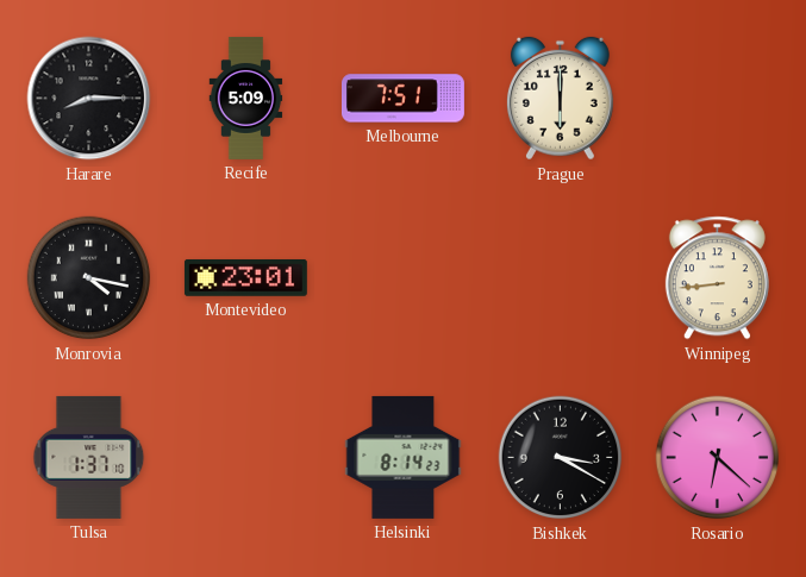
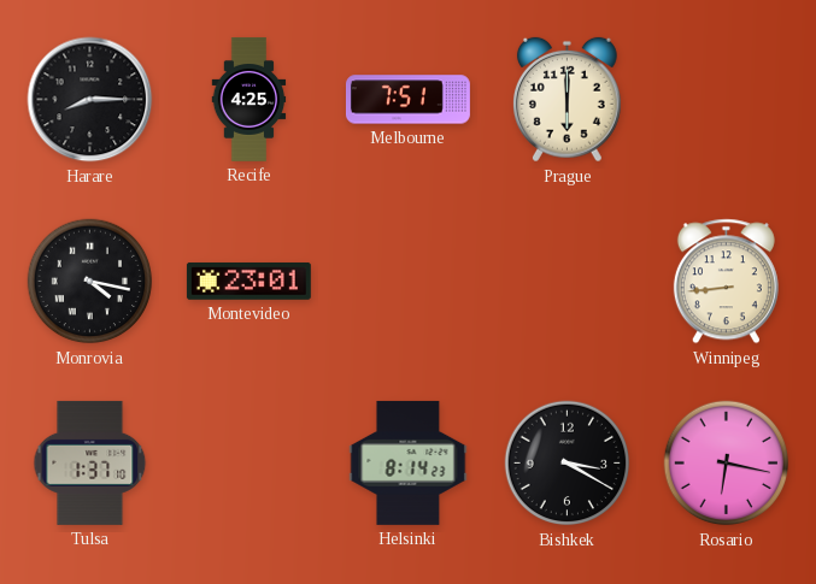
Recife: 5:09 -> 4:25 (250, 99)
Rosario: 6:22 -> 6:17 (727, 464)
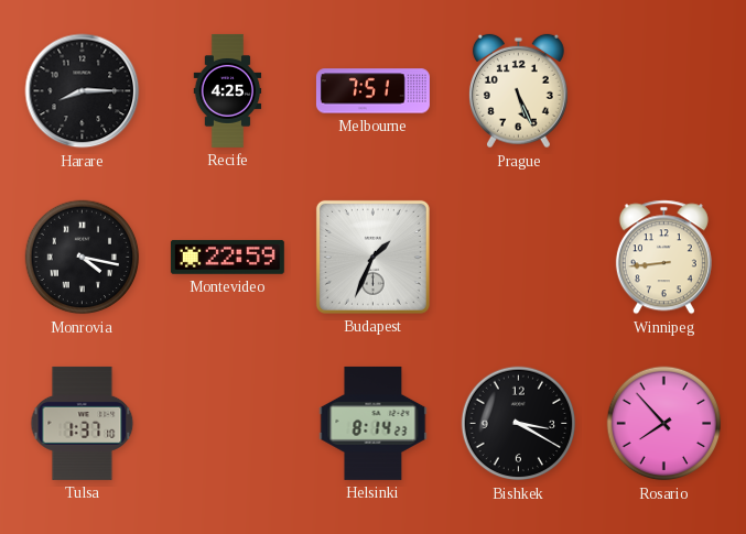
Prague: 6:00 -> 5:26 (518, 91)
Montevideo: 23:01 -> 22:59 (227, 257)
Budapest: none -> 1:34 (372, 257)
Rosario: 6:17 -> 7:53 (664, 424)
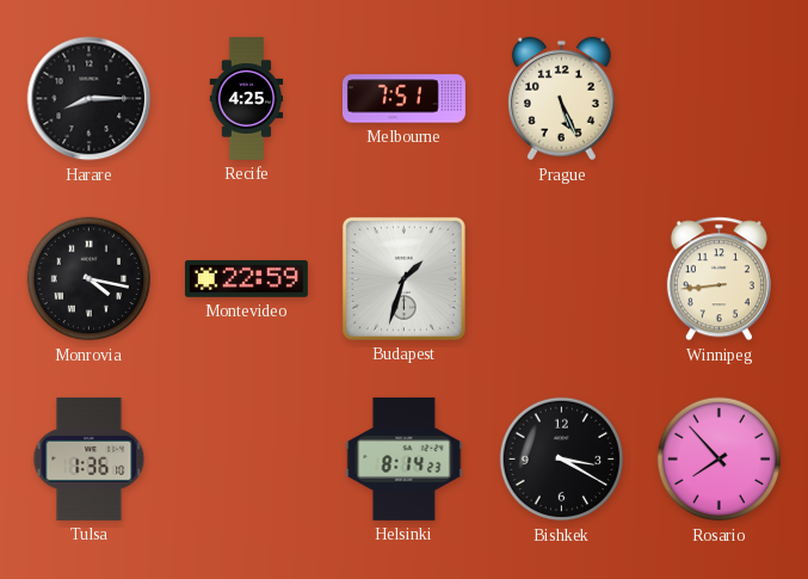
Budapest: 1:34 -> 1:33 (403, 278)
Tulsa: 1:37 -> 1:36 (90, 458)
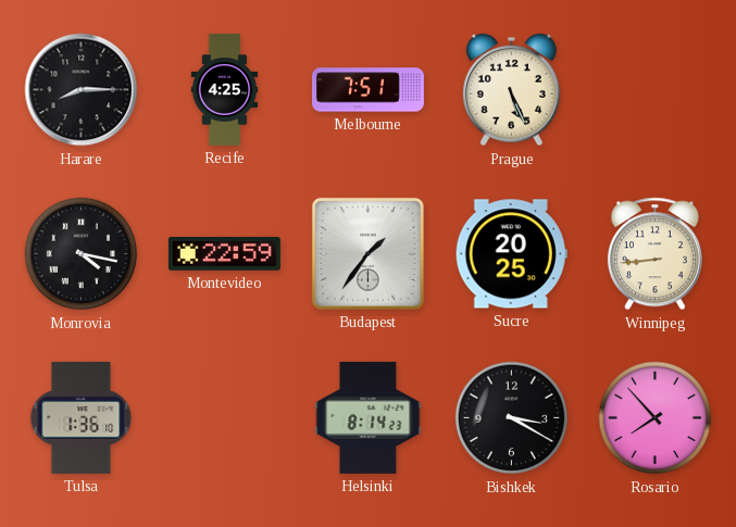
Budapest: 1:33 -> 1:36 (367, 253)
Sucre: none -> 20:25 (511, 254)
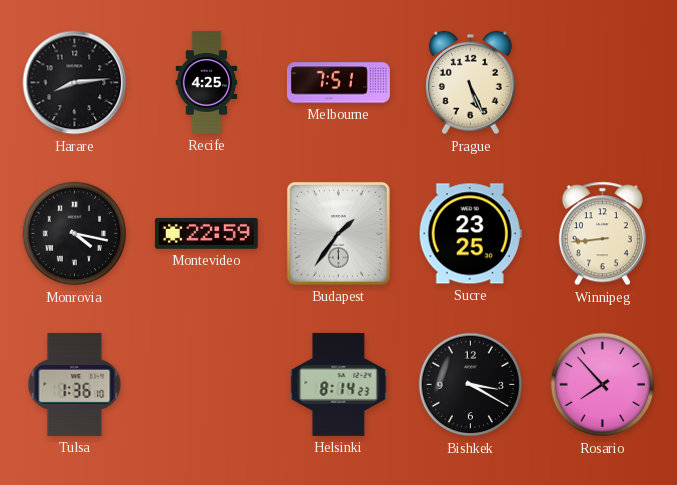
Harare: 8:15 -> 8:14 (75, 83)
Sucre: 20:25 -> 23:25 (470, 234)
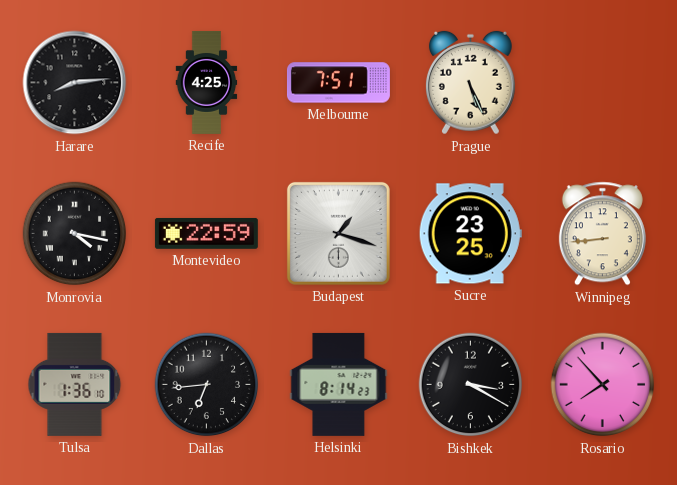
Budapest: 1:36 -> 1:18 (338, 233)
Dallas: none -> 6:44 (207, 385)
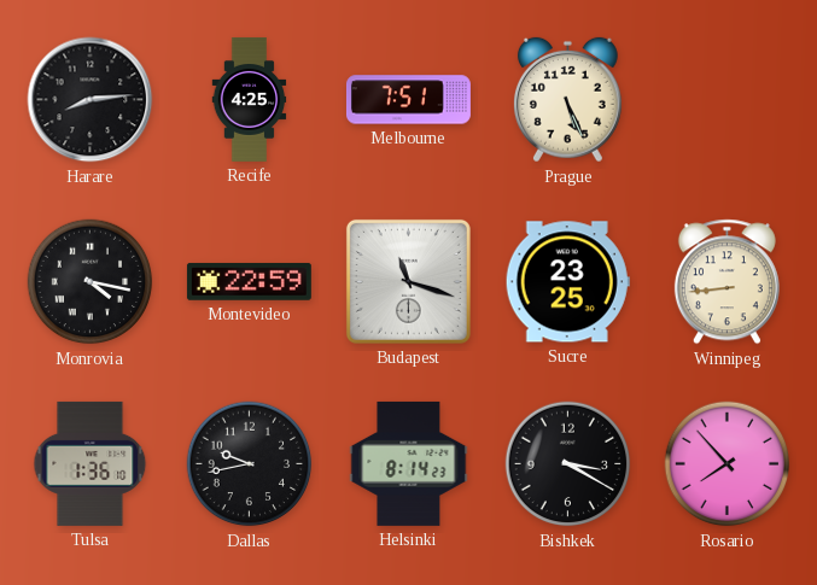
Budapest: 1:18 -> 11:18 (408, 281)
Dallas: 6:44 -> 9:43 (250, 464)
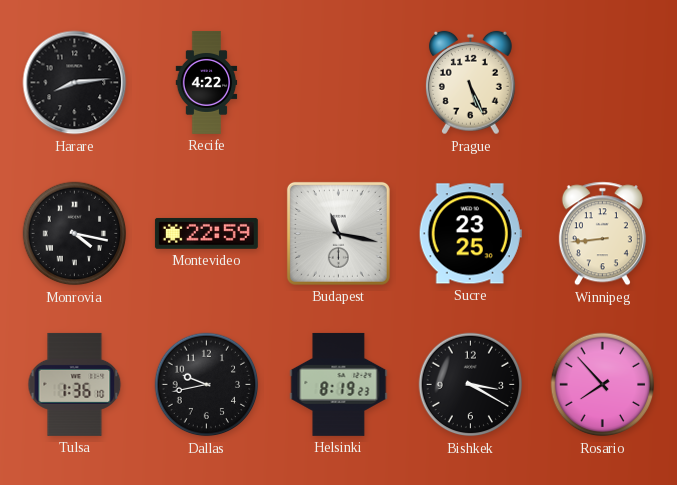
Recife: 4:25 -> 4:22 (207, 82)
Melbourne: 7:51 -> none (408, 100)
Budapest: 11:18 -> 11:17 (338, 233)
Helsinki: 8:14 -> 8:19 (339, 384)
